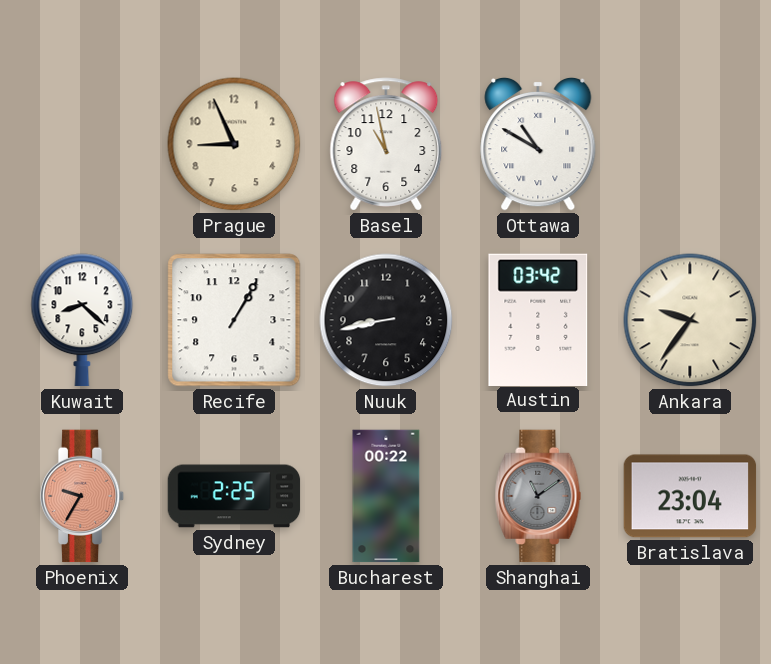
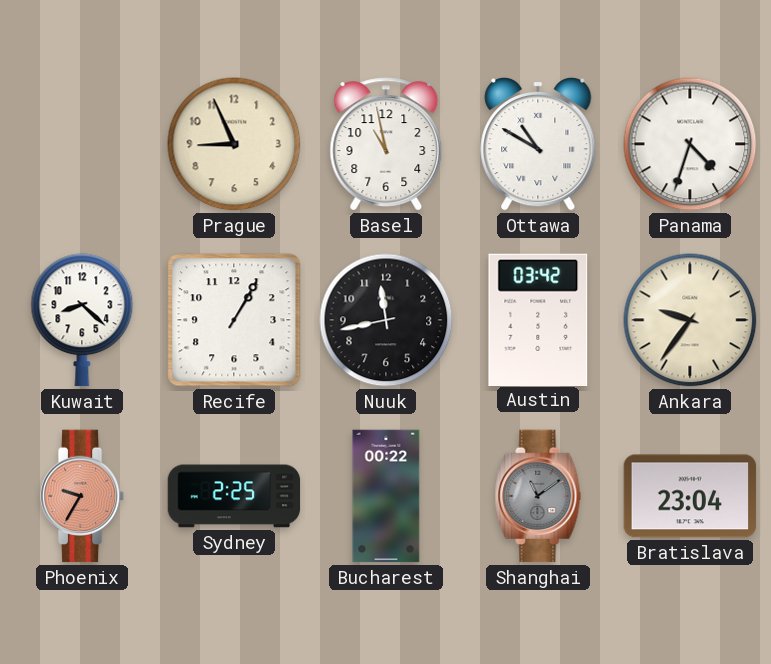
Panama: none -> 4:33 (690, 144)
Nuuk: 8:43 -> 11:43 (386, 320)
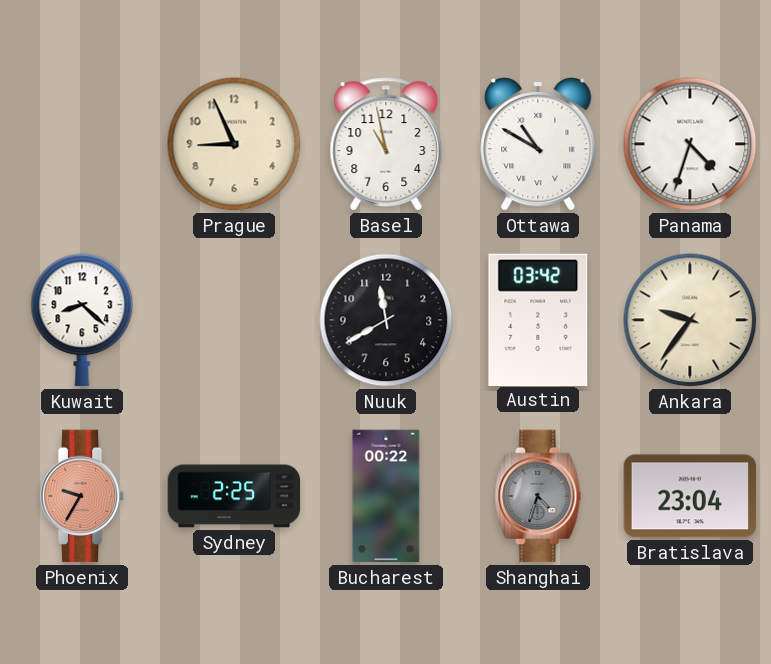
Recife: 1:05 -> none (234, 320)
Nuuk: 11:43 -> 11:40 (386, 320)
Shanghai: 11:09 -> 4:33 (538, 496)
